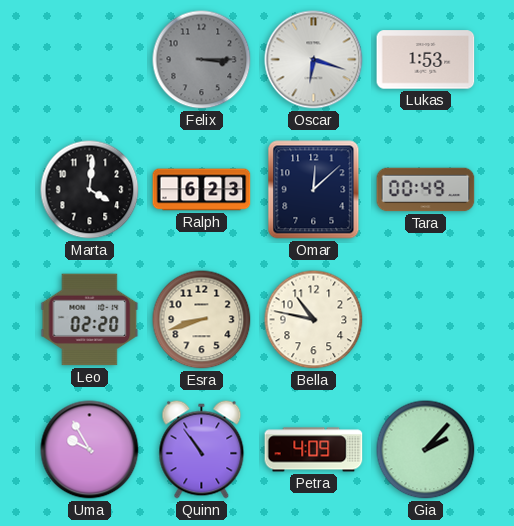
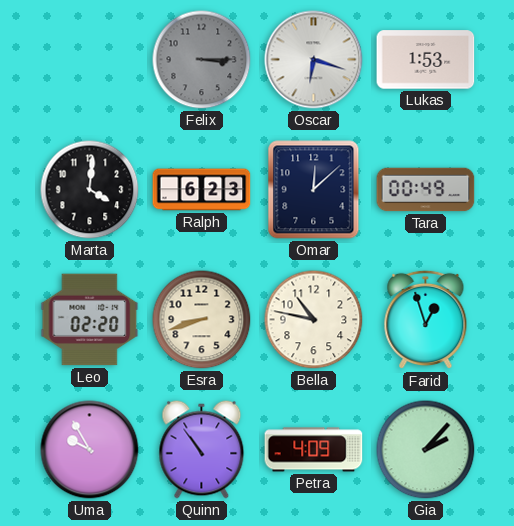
Farid: none -> 12:57 (426, 320)
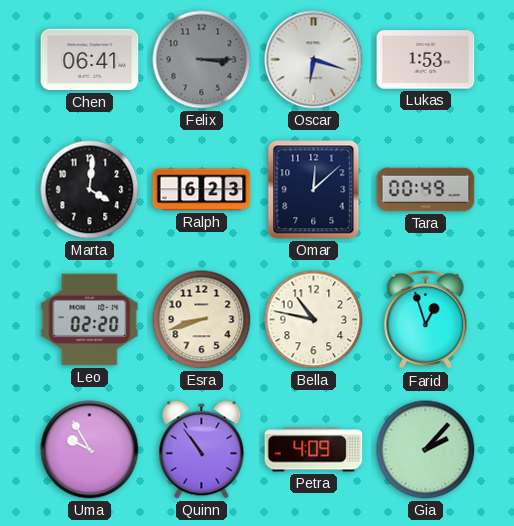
Chen: none -> 06:41 (90, 60)
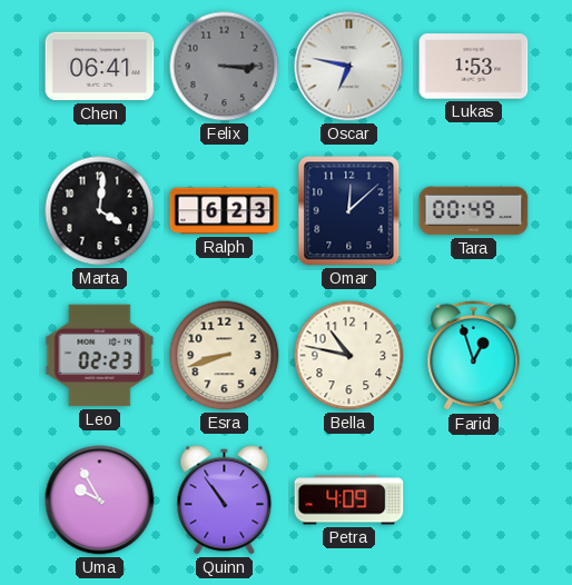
Oscar: 6:18 -> 6:47 (349, 67)
Leo: 02:20 -> 02:23 (100, 356)
Gia: 2:07 -> none (426, 450)
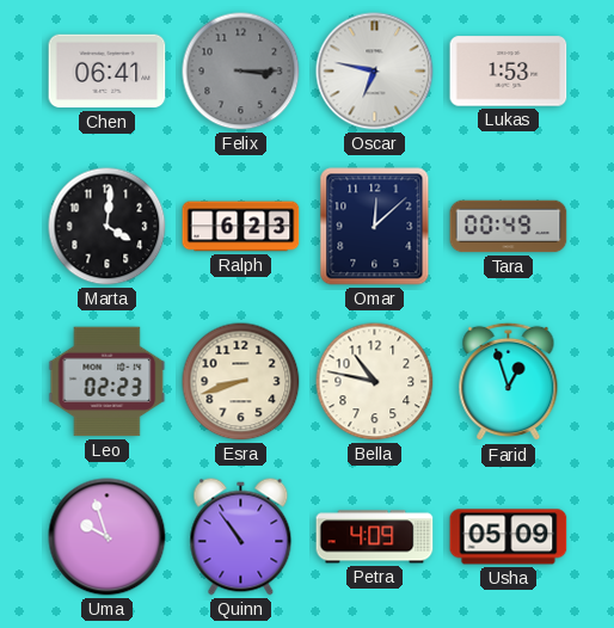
Uma: 9:55 -> 9:57 (108, 537)
Usha: none -> 05:09 (509, 537)
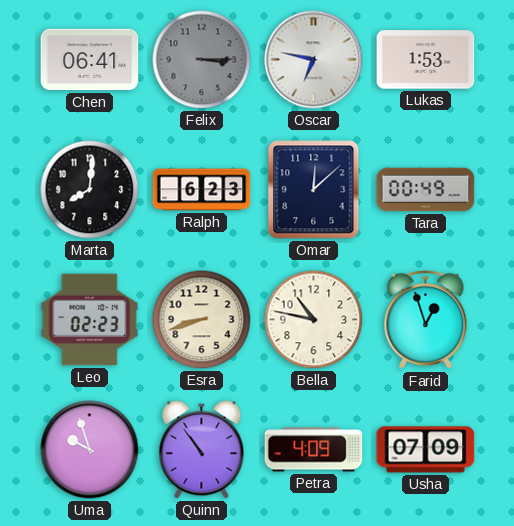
Marta: 4:01 -> 8:01 (90, 190)
Usha: 05:09 -> 07:09 (426, 450)
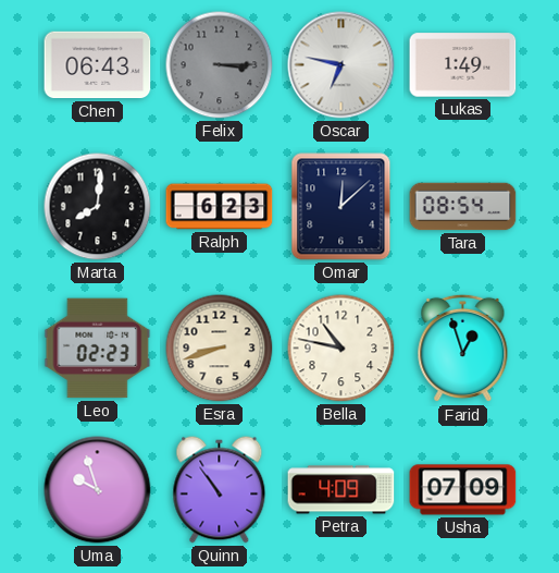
Chen: 06:41 -> 06:43 (98, 65)
Lukas: 1:53 -> 1:49 (463, 65)
Tara: 00:49 -> 08:54 (463, 207)
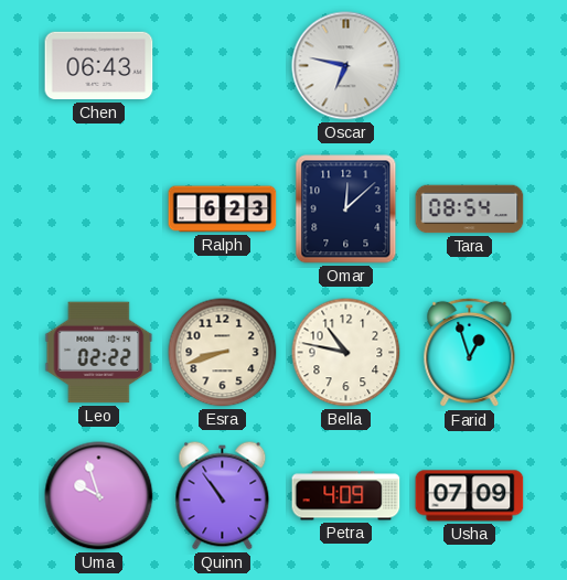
Felix: 3:15 -> none (220, 65)
Lukas: 1:49 -> none (463, 65)
Marta: 8:01 -> none (98, 207)
Leo: 02:23 -> 02:22 (99, 353)
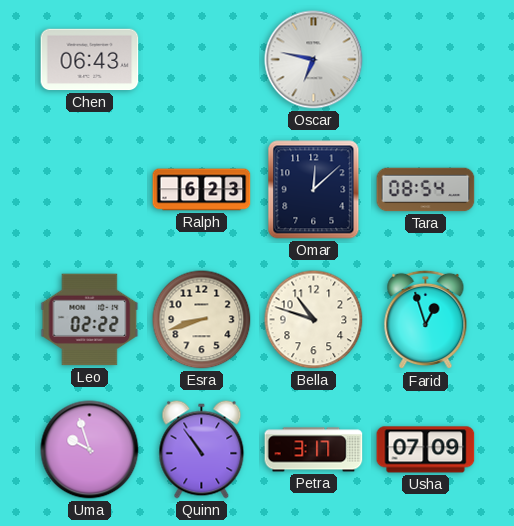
Bella: 10:47 -> 10:48 (314, 320)
Petra: 4:09 -> 3:17 (314, 450)
